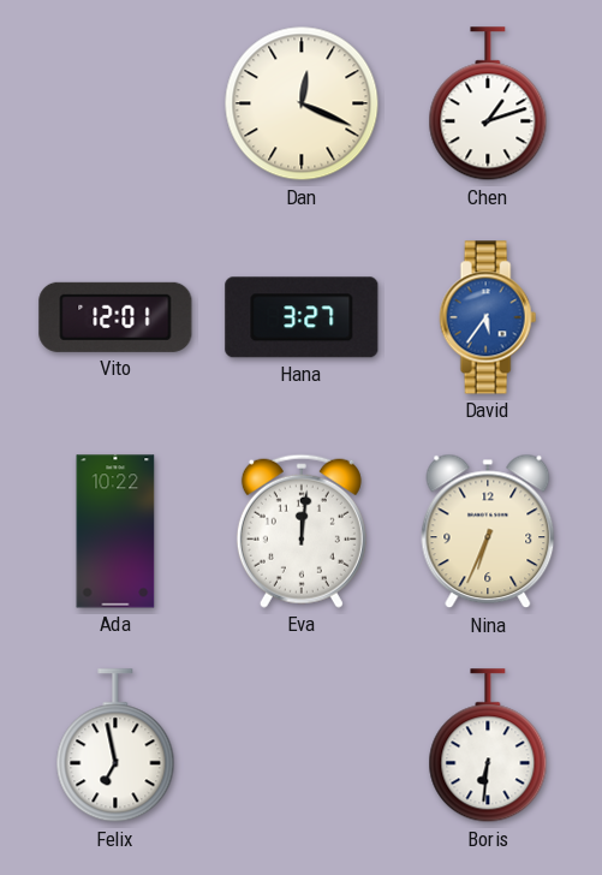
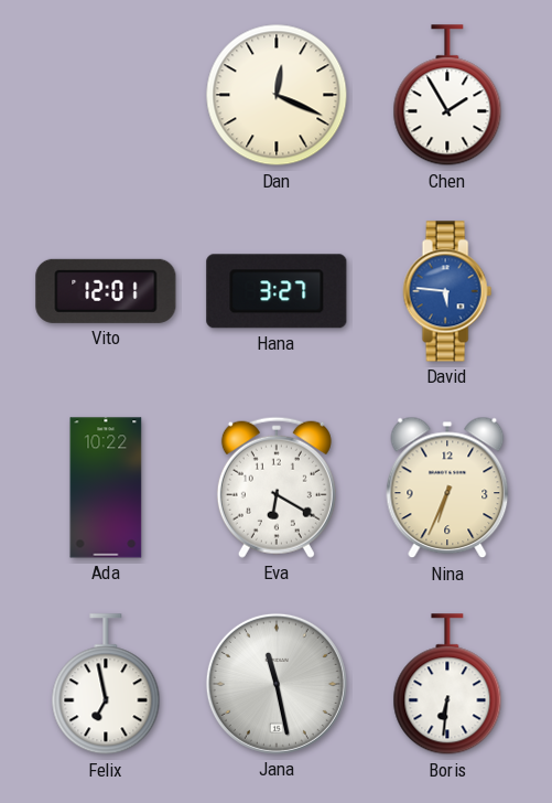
Chen: 1:12 -> 1:55 (447, 96)
David: 5:36 -> 5:46 (447, 291)
Eva: 12:01 -> 6:20 (277, 488)
Jana: none -> 11:28 (277, 684)
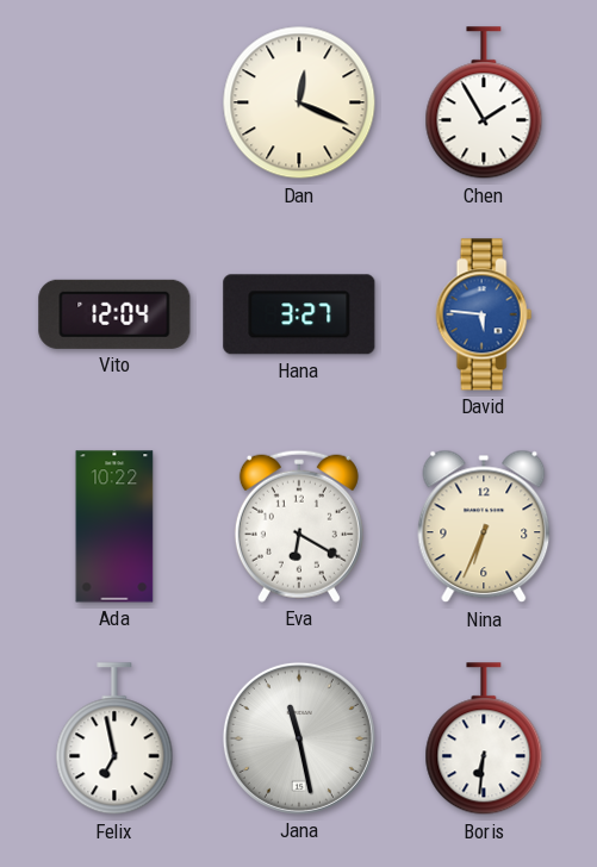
Vito: 12:01 -> 12:04 (114, 314)
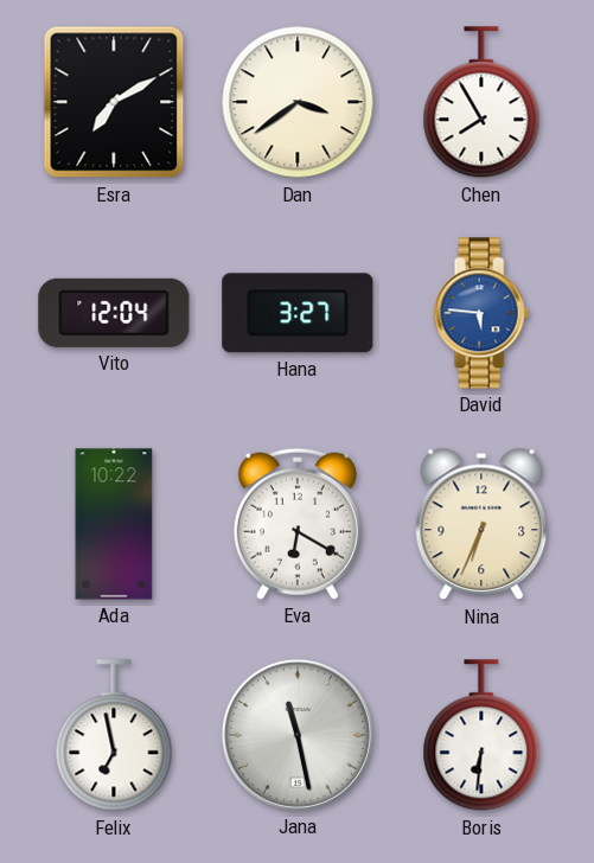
Esra: none -> 7:10 (114, 102)
Dan: 12:19 -> 3:39 (298, 102)
Chen: 1:55 -> 7:55 (481, 103)
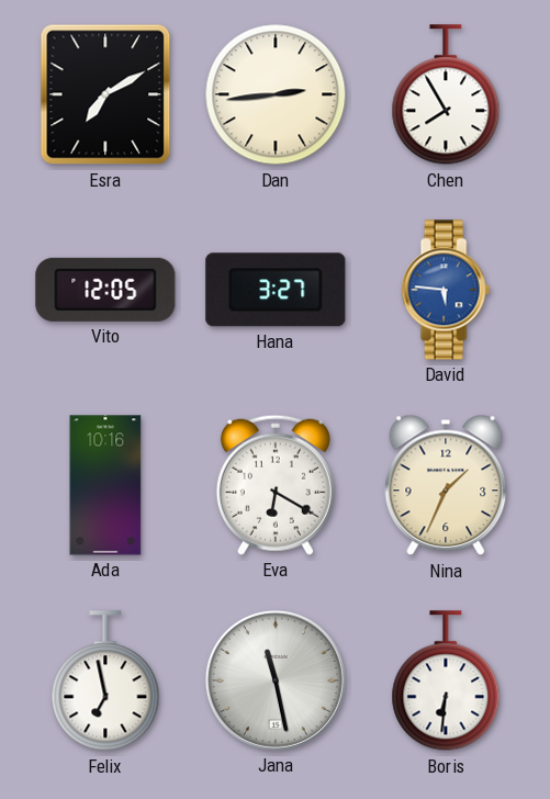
Dan: 3:39 -> 2:44 (276, 94)
Vito: 12:04 -> 12:05 (105, 290)
Ada: 10:22 -> 10:16 (105, 485)
Nina: 6:34 -> 1:34 (446, 485)
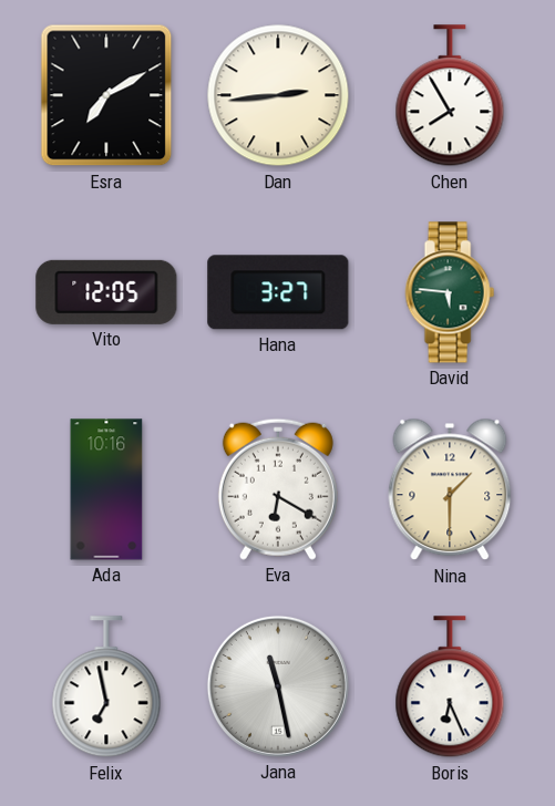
David dial: blue -> green (450, 292)
Nina: 1:34 -> 1:30 (450, 489)
Boris: 6:31 -> 6:26 (450, 688)
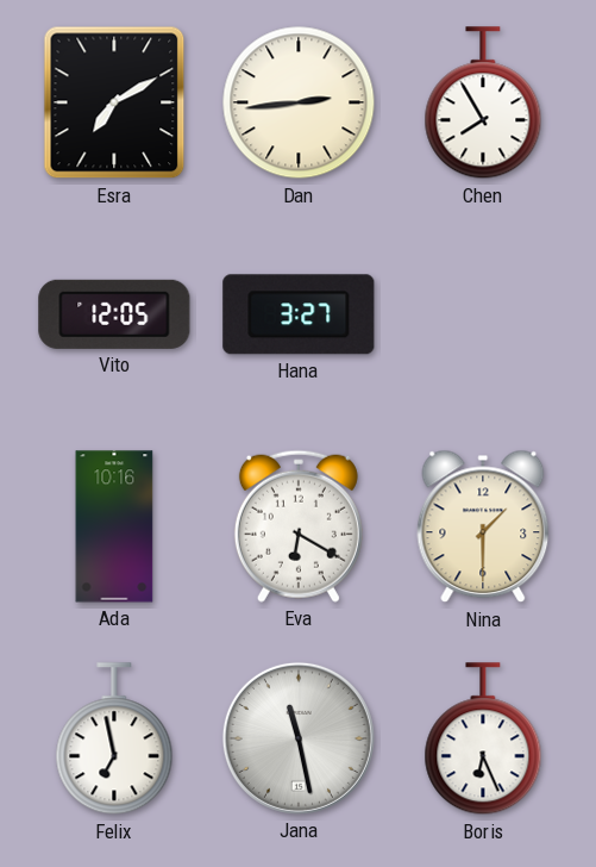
David: 5:46 -> none (450, 292)
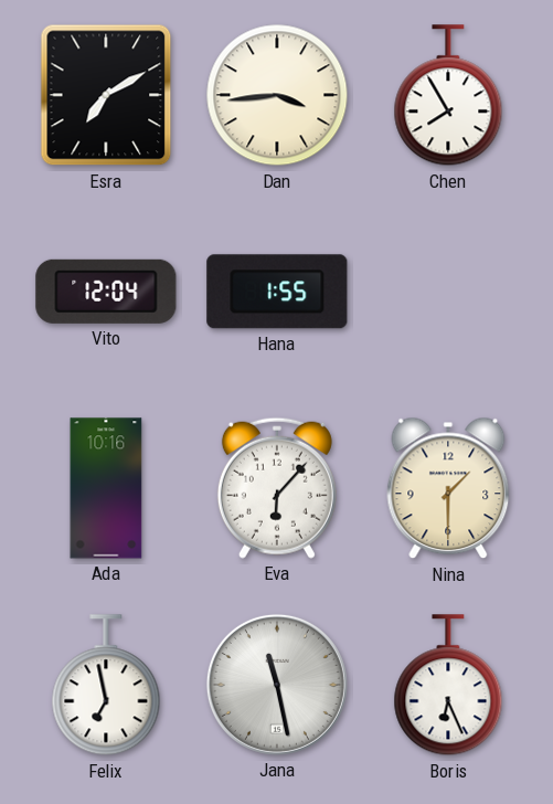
Dan: 2:44 -> 3:44 (277, 95)
Vito: 12:05 -> 12:04 (106, 292)
Hana: 3:27 -> 1:55 (277, 292)
Eva: 6:20 -> 6:07 (277, 488)
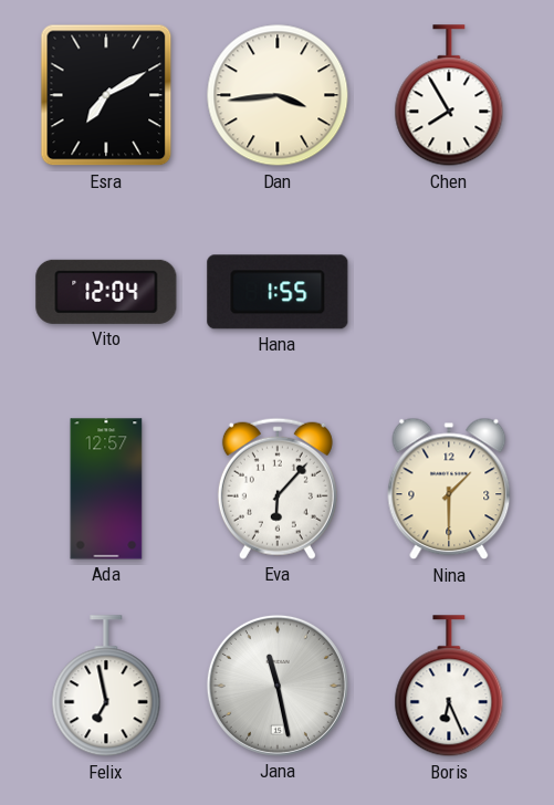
Ada: 10:16 -> 12:57 (106, 489)
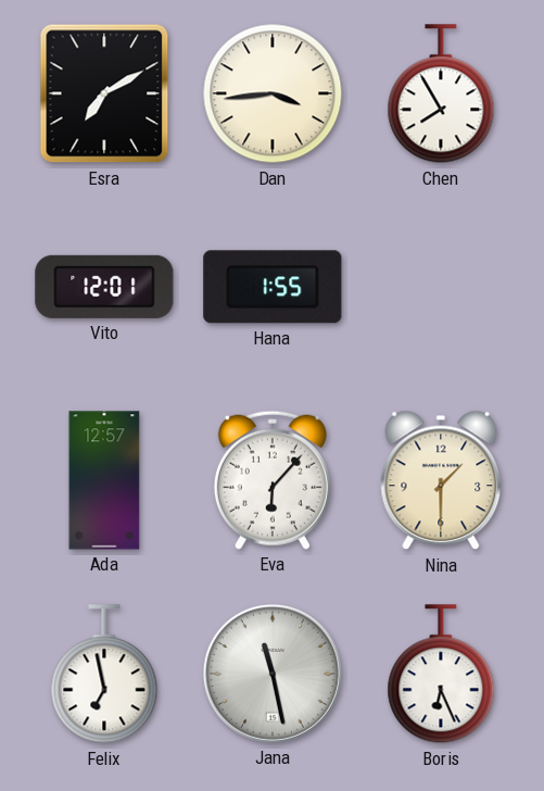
Vito: 12:04 -> 12:01 (104, 287)
